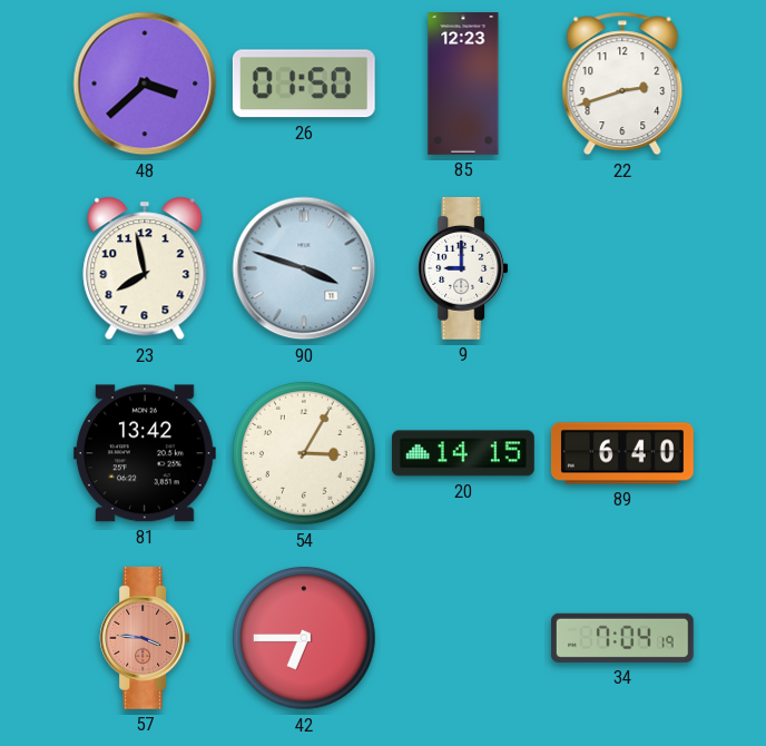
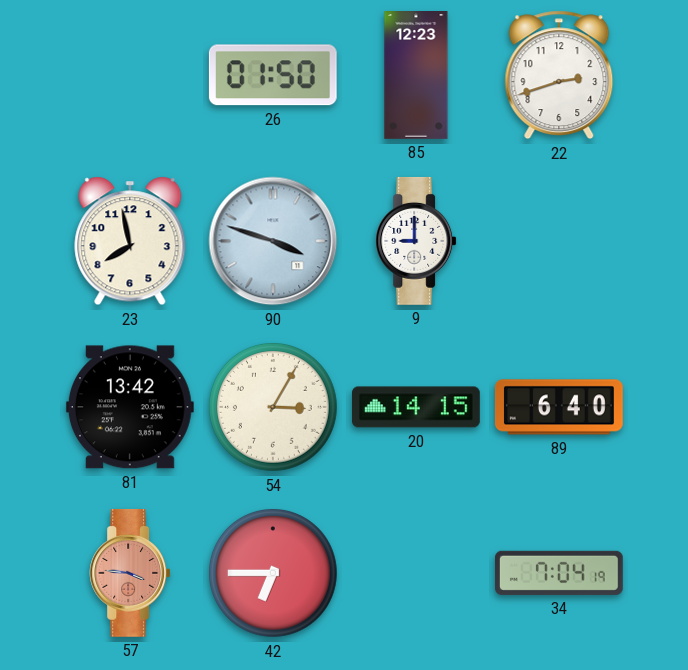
48: 3:38 -> none (145, 84)
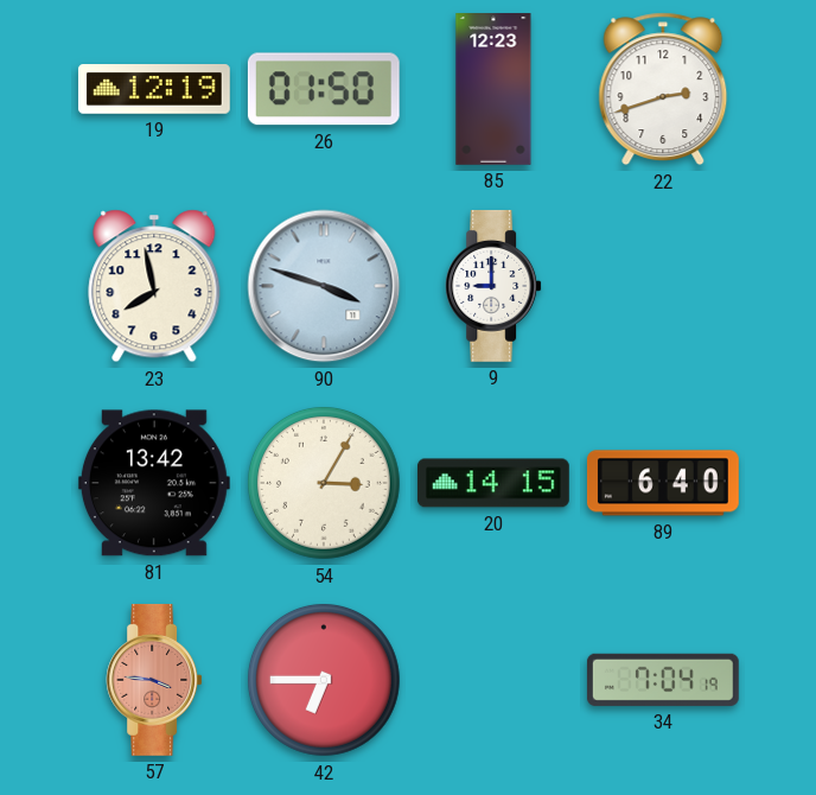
19: none -> 12:19 (154, 89)
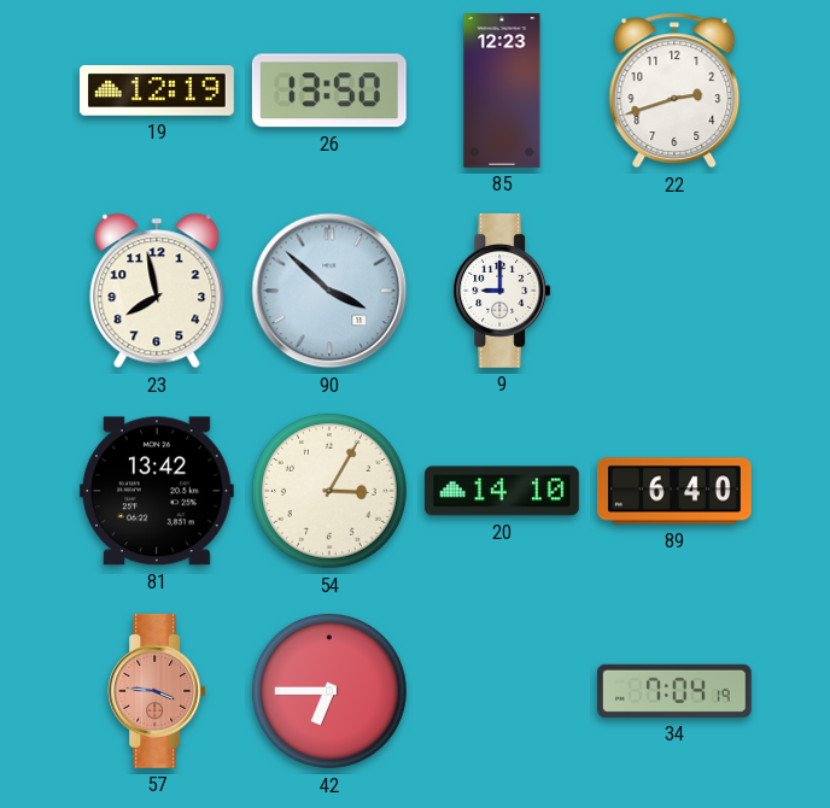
26: 01:50 -> 13:50 (329, 90)
90: 3:48 -> 3:52 (329, 291)
20: 14:15 -> 14:10 (502, 491)
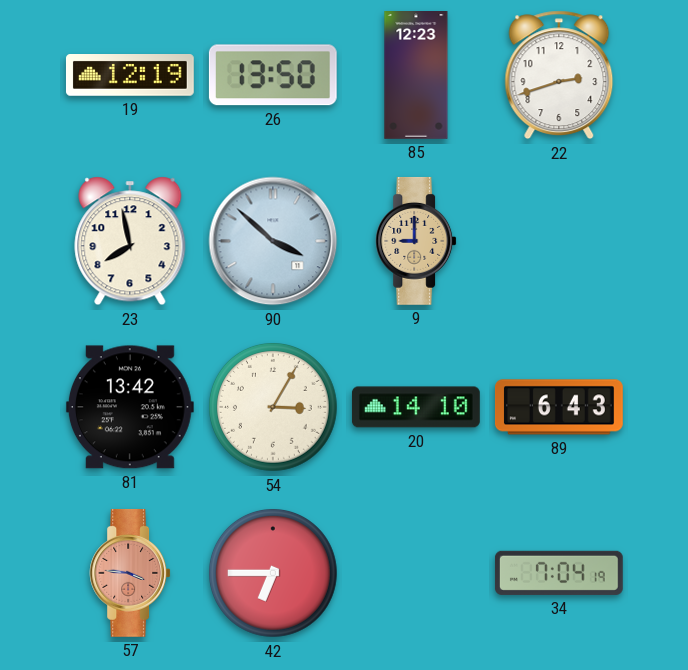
9 dial: white -> champagne (416, 241)
89: 6:40 -> 6:43 (559, 407)
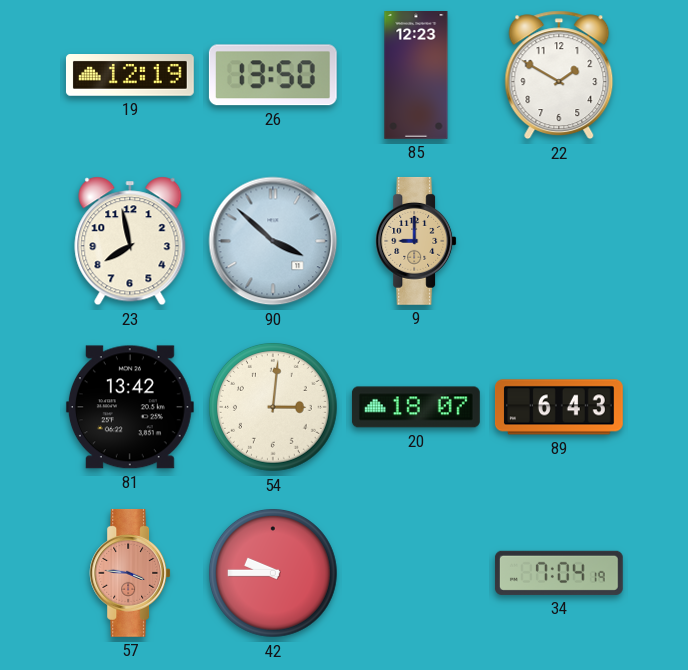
22: 2:42 -> 1:50 (559, 75)
54: 3:05 -> 3:01 (274, 408)
20: 14:10 -> 18:07 (416, 407)
42: 6:45 -> 9:45 (274, 574)
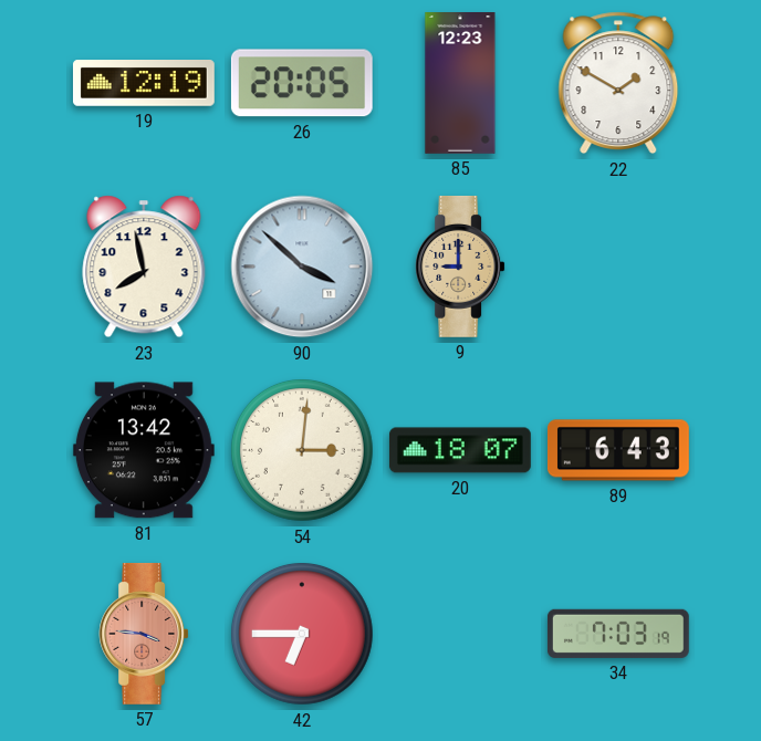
26: 13:50 -> 20:05 (302, 83)
42: 9:45 -> 6:45 (303, 635)
34: 7:04 -> 7:03 (618, 634)
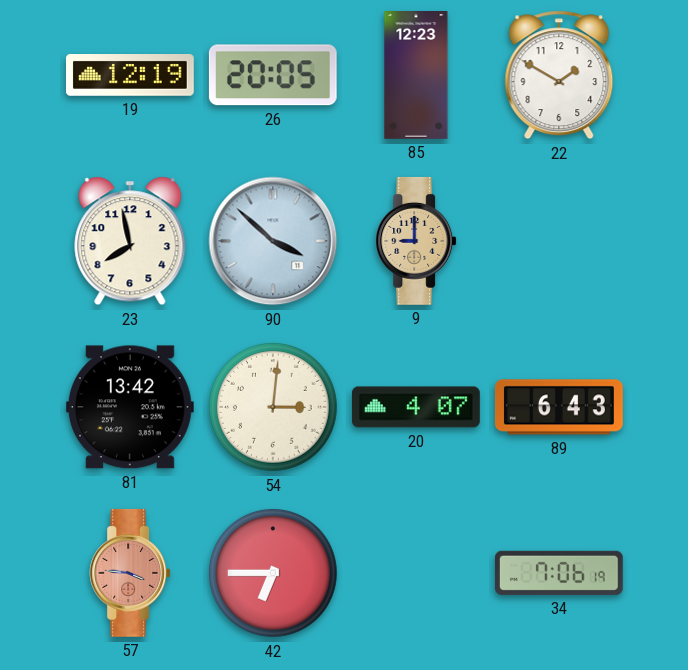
20: 18:07 -> 4:07 (416, 407)
34: 7:03 -> 7:06 (559, 573)
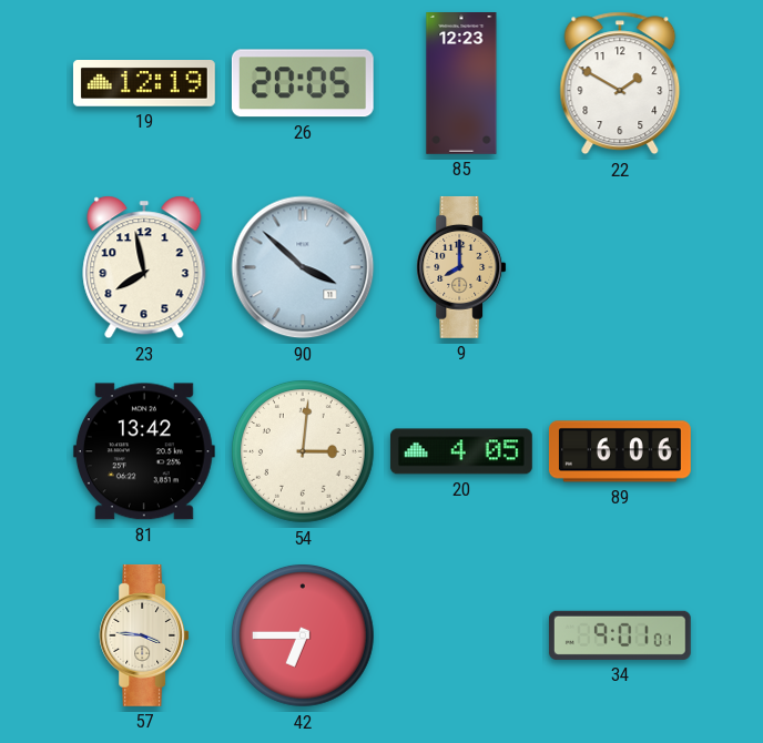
9: 9:00 -> 8:00 (461, 267)
20: 4:07 -> 4:05 (461, 451)
89: 6:43 -> 6:06 (620, 451)
57 dial: salmon -> cream (144, 635)
34: 7:06 -> 9:01 (620, 635)
